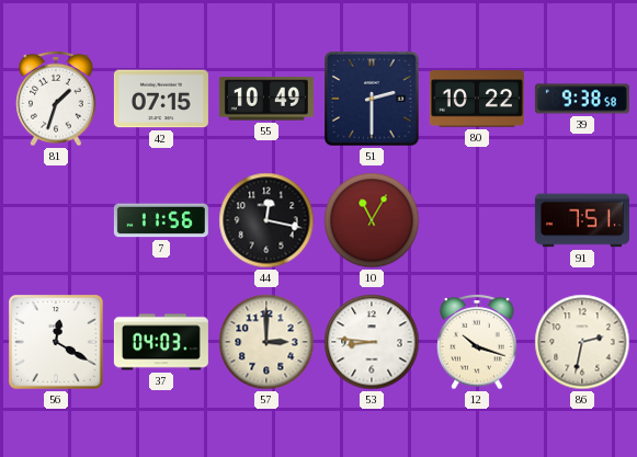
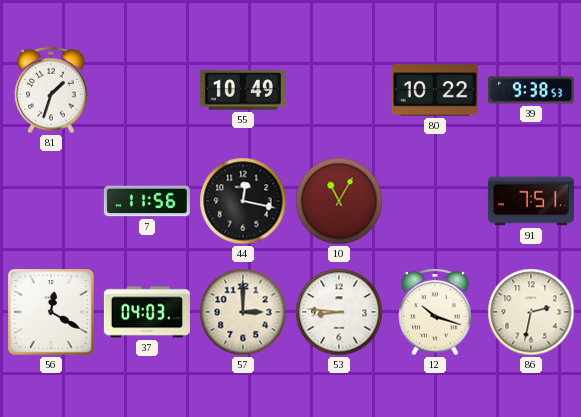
42: 07:15 -> none (161, 99)
51: 2:30 -> none (373, 100)
39: 9:38:58 -> 9:38:53 (531, 90)
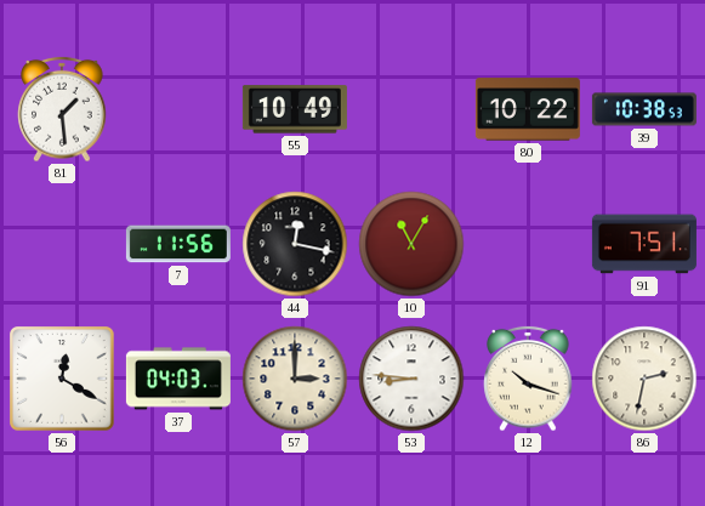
81: 1:33 -> 1:29 (62, 109)
39: 9:38 -> 10:38 (644, 109)
